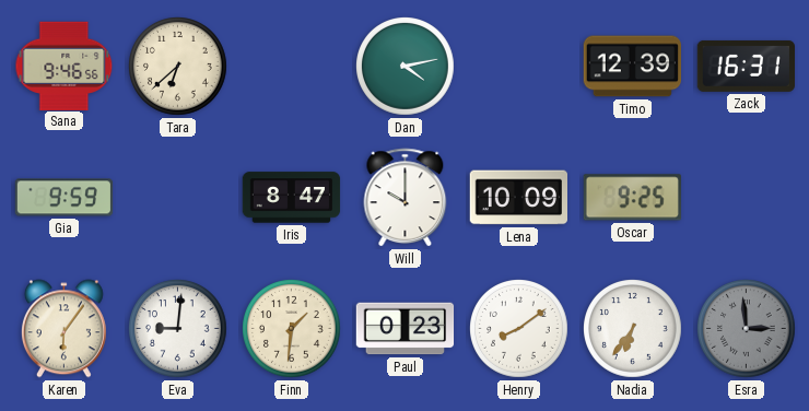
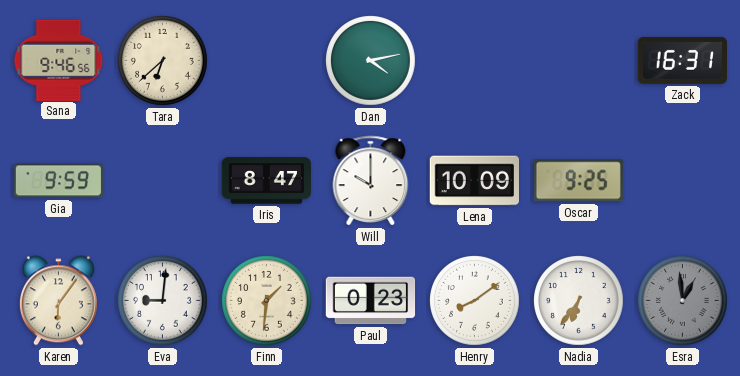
Timo: 12:39 -> none (632, 67)
Esra: 2:59 -> 12:59 (683, 301)
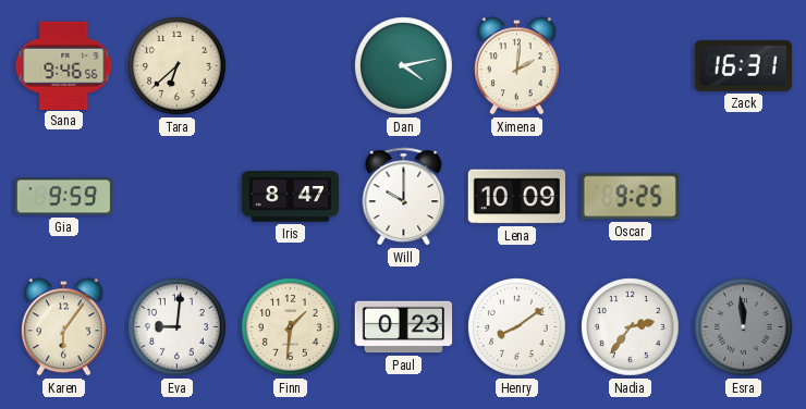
Ximena: none -> 2:01 (516, 66)
Nadia: 6:36 -> 2:36 (631, 327)
Esra: 12:59 -> 11:59 (744, 327)
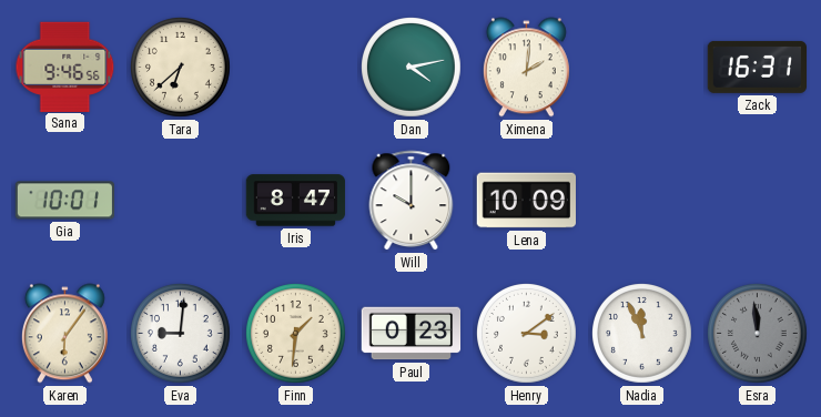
Gia: 9:59 -> 10:01 (65, 201)
Oscar: 9:25 -> none (630, 197)
Henry: 8:09 -> 3:09 (527, 334)
Nadia: 2:36 -> 11:56 (642, 334)
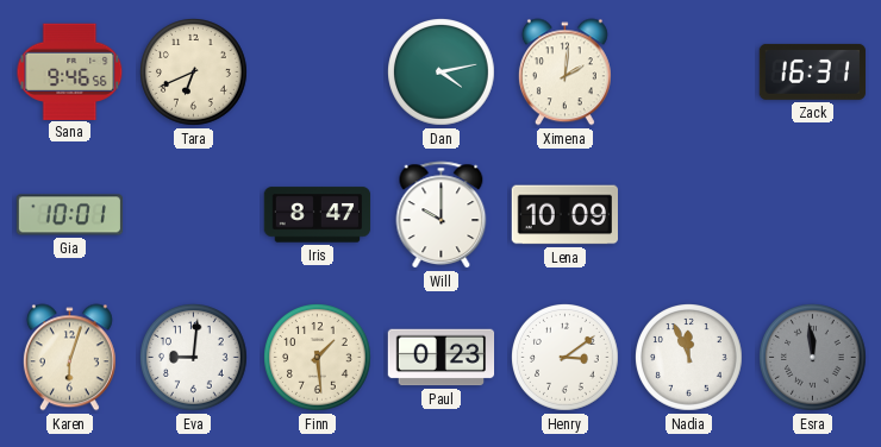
Tara: 6:38 -> 6:41 (194, 73)
Karen: 6:06 -> 6:03 (69, 358)
Finn: 1:31 -> 1:29 (318, 358)
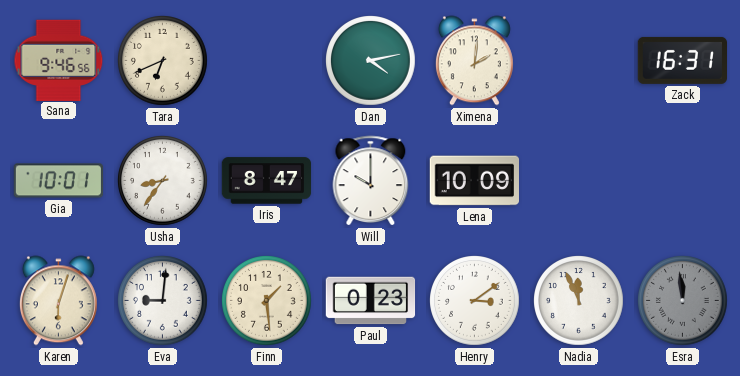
Usha: none -> 8:36 (163, 181)
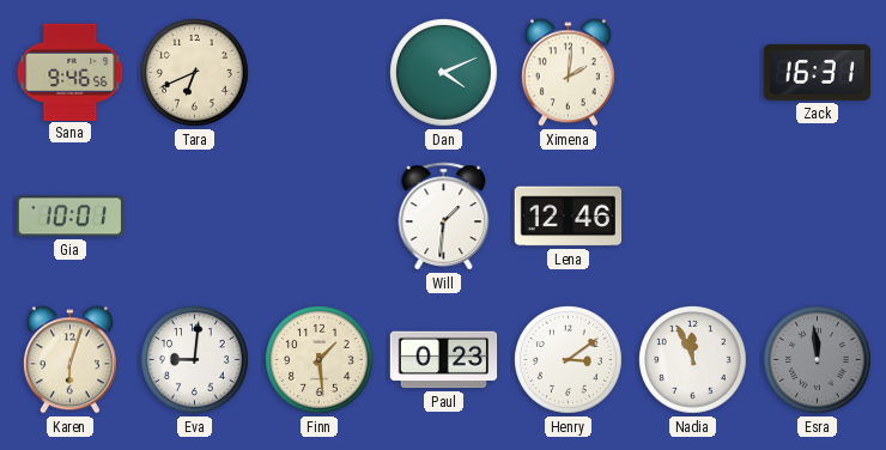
Dan: 4:13 -> 4:11 (444, 73)
Usha: 8:36 -> none (163, 181)
Iris: 8:47 -> none (267, 181)
Will: 10:00 -> 1:31 (444, 217)
Lena: 10:09 -> 12:46 (568, 217)
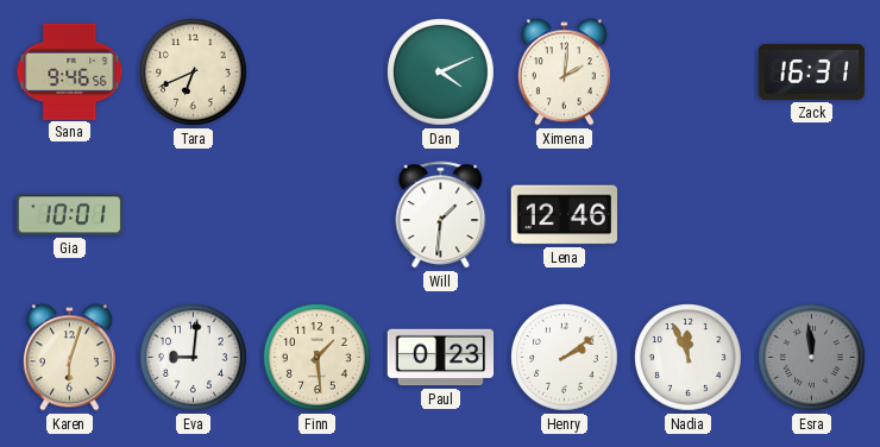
Henry: 3:09 -> 2:09 (565, 358)
